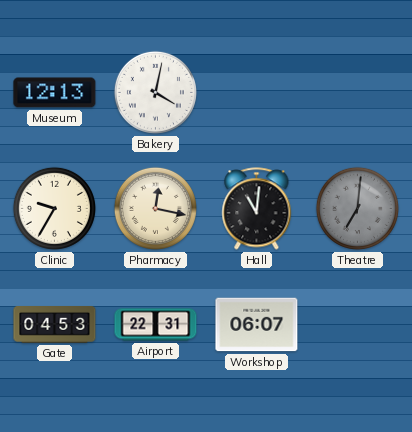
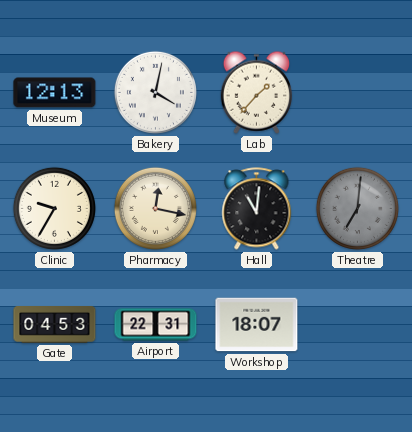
Lab: none -> 1:37 (256, 92)
Workshop: 06:07 -> 18:07 (257, 325)
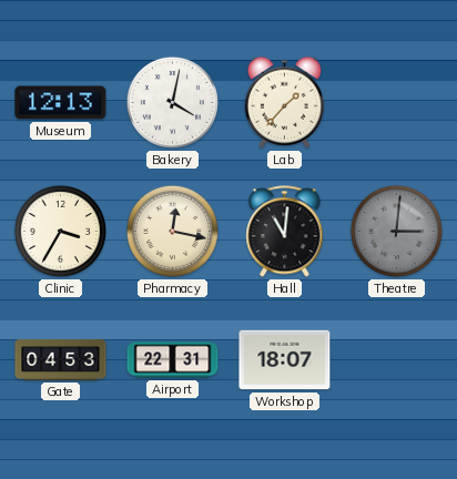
Clinic: 9:35 -> 3:35 (60, 231)
Theatre: 7:01 -> 3:01 (396, 231)
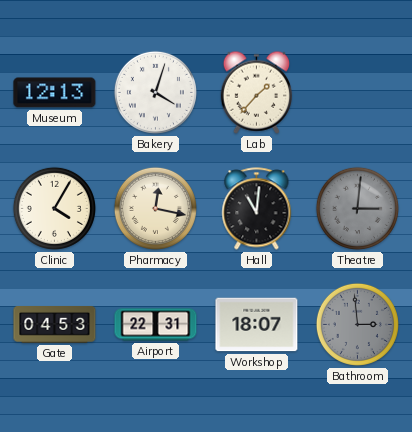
Bakery: 4:02 -> 4:03 (155, 92)
Clinic: 3:35 -> 4:05 (54, 208)
Bathroom: none -> 2:59 (357, 324)
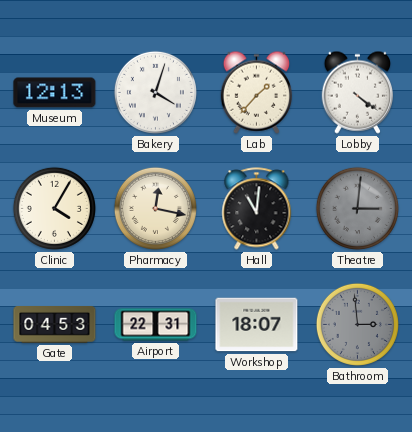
Lobby: none -> 4:21 (357, 92)
